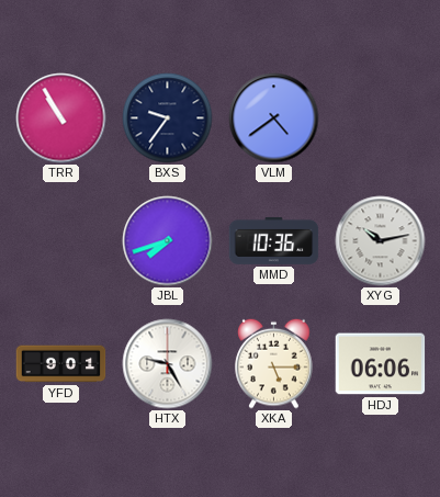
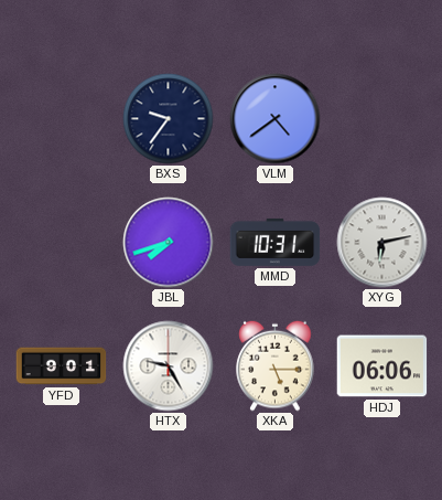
TRR: 10:55 -> none (61, 118)
MMD: 10:36 -> 10:31 (276, 242)
XYG: 10:13 -> 6:13 (382, 243)
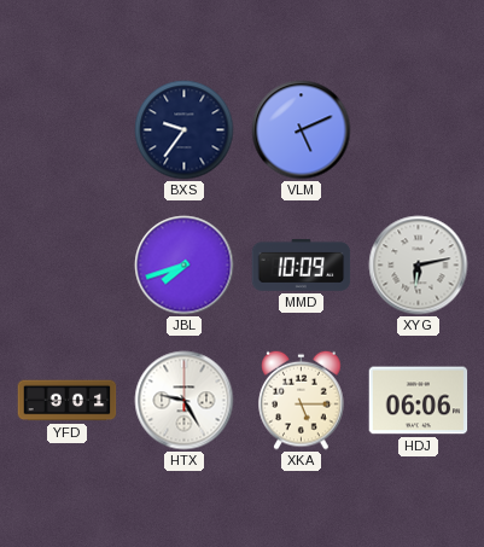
VLM: 4:39 -> 5:11 (302, 130)
MMD: 10:31 -> 10:09 (302, 264)
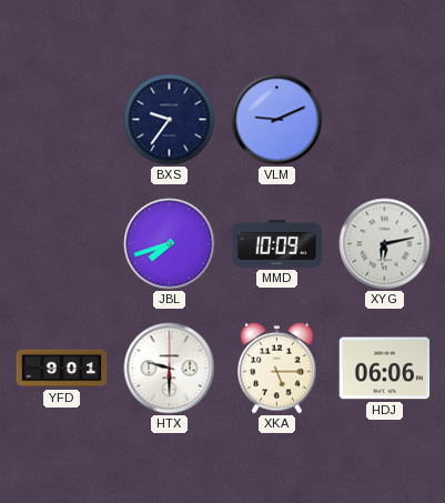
VLM: 5:11 -> 9:11 (277, 120)
HTX: 9:25 -> 9:30 (170, 369)
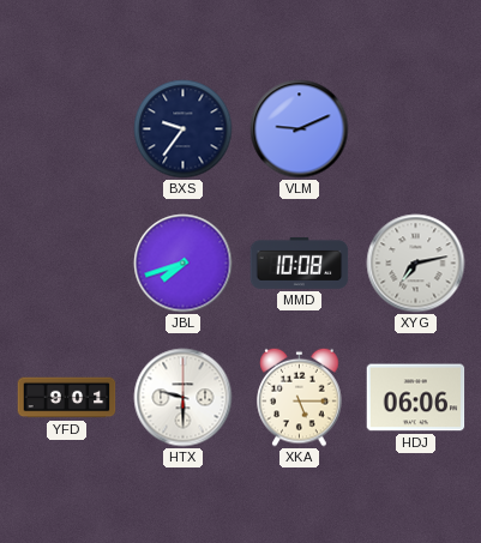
MMD: 10:09 -> 10:08 (300, 263)
XYG: 6:13 -> 7:13 (416, 264)
